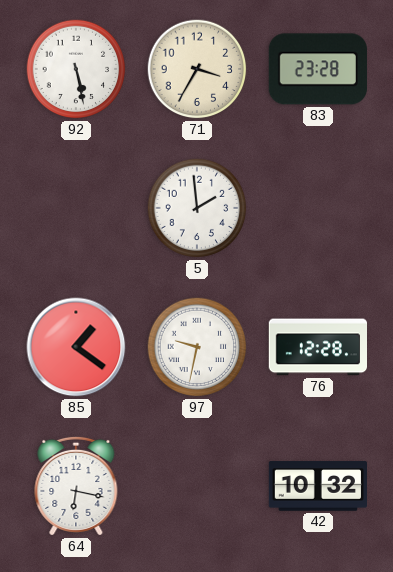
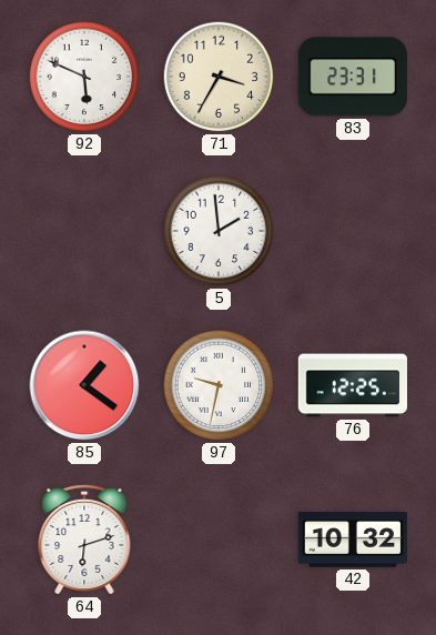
92: 5:28 -> 5:49 (84, 77)
83: 23:28 -> 23:31 (353, 77)
76: 12:28 -> 12:25 (352, 385)
64: 6:17 -> 6:12 (84, 540)
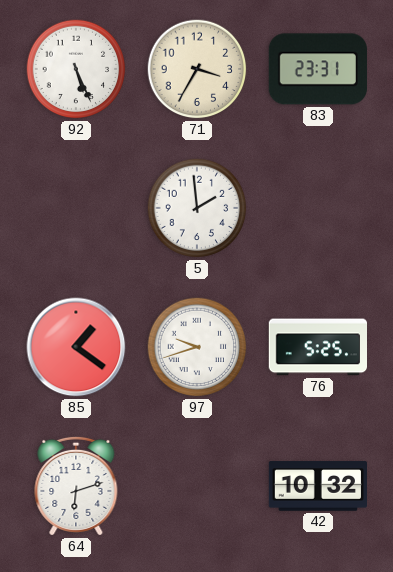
92: 5:49 -> 5:26 (76, 69)
97: 9:32 -> 9:42 (197, 347)
76: 12:25 -> 5:25 (317, 347)
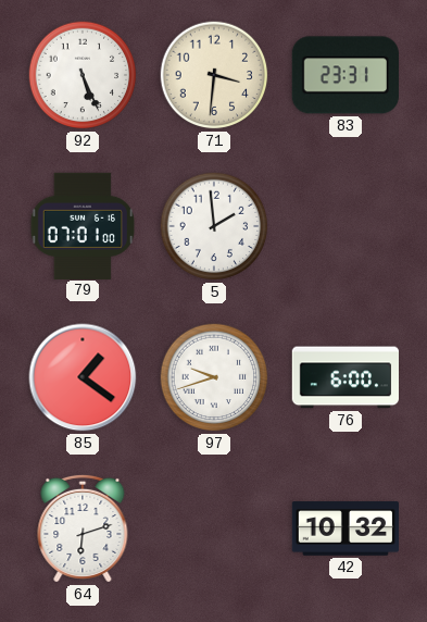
71: 3:35 -> 3:31 (214, 75)
79: none -> 07:01 (81, 225)
76: 5:25 -> 6:00 (344, 377)
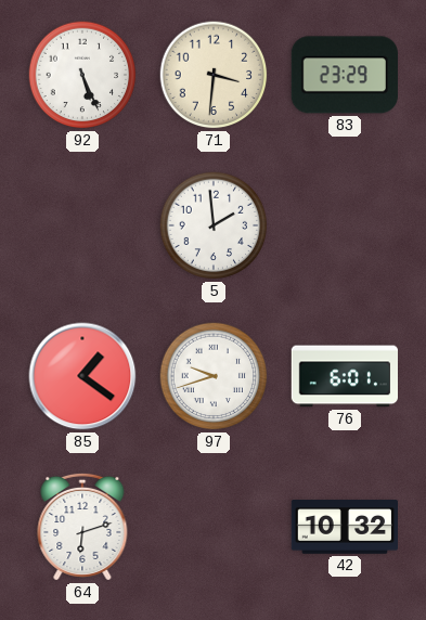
83: 23:31 -> 23:29 (345, 75)
79: 07:01 -> none (81, 225)
76: 6:00 -> 6:01 (344, 376)
